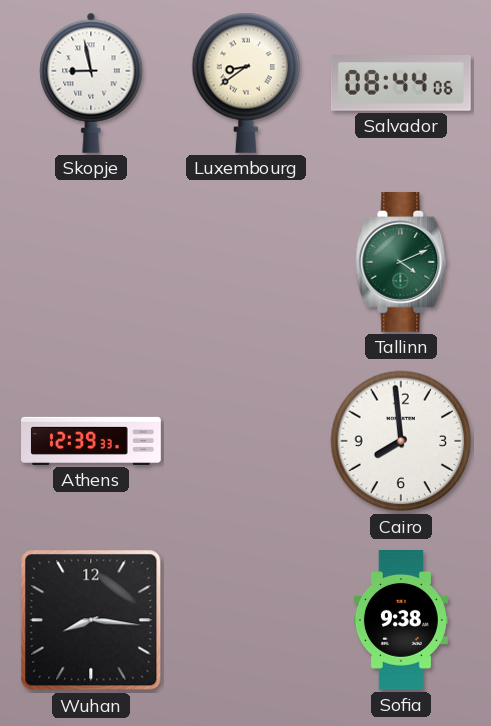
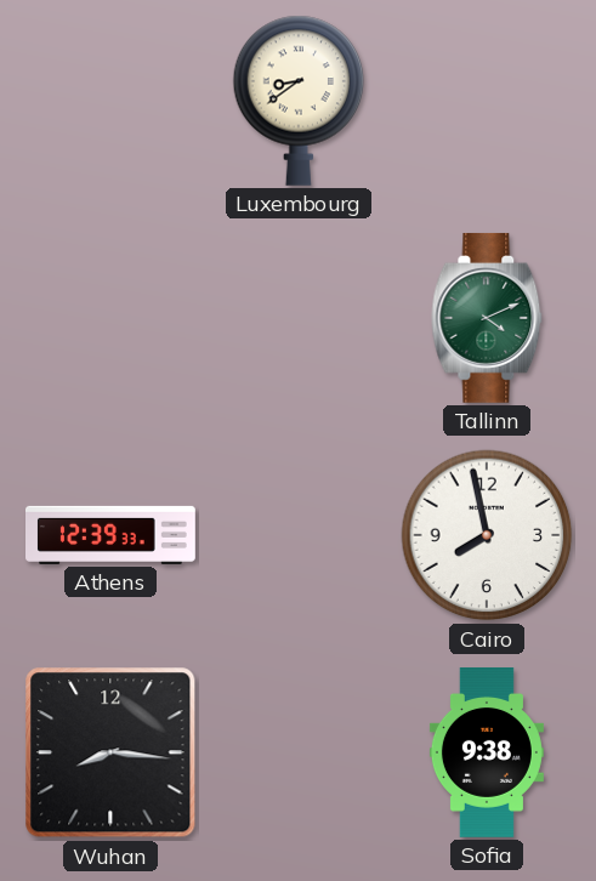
Skopje: 8:58 -> none (91, 83)
Salvador: 08:44 -> none (401, 84)
Cairo: 7:59 -> 7:58 (487, 535)
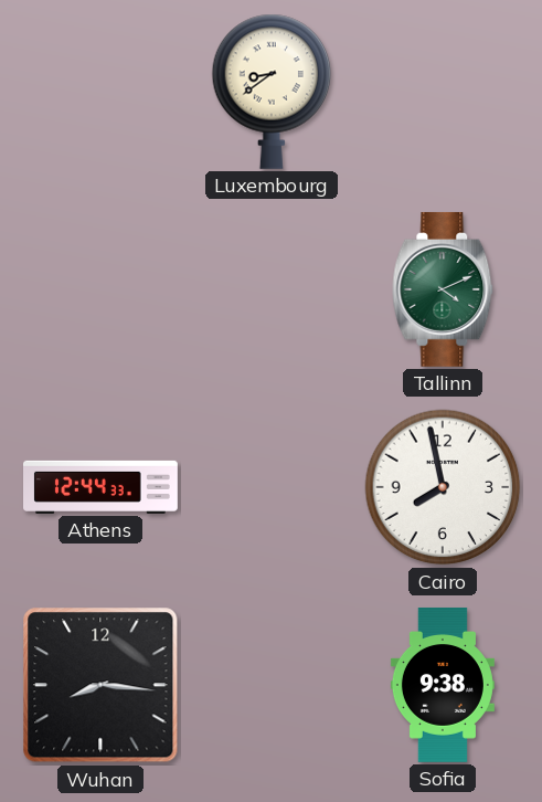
Athens: 12:39 -> 12:44 (102, 487)
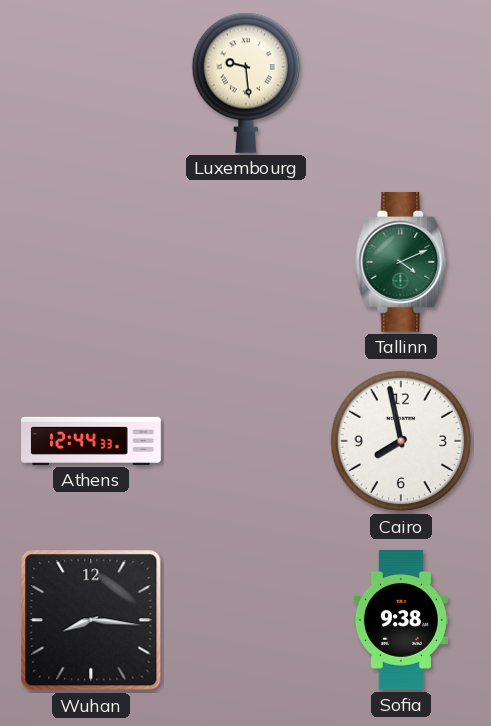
Luxembourg: 8:39 -> 9:29 (246, 83)
